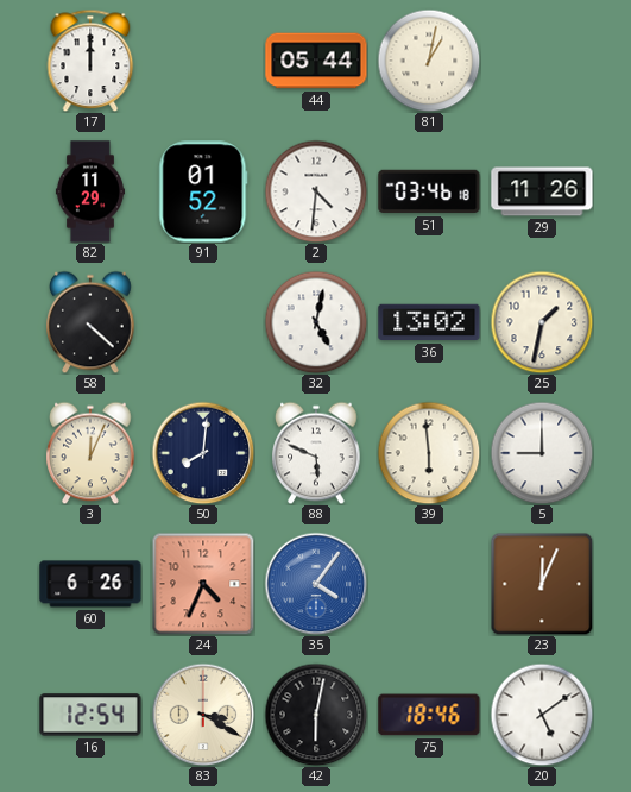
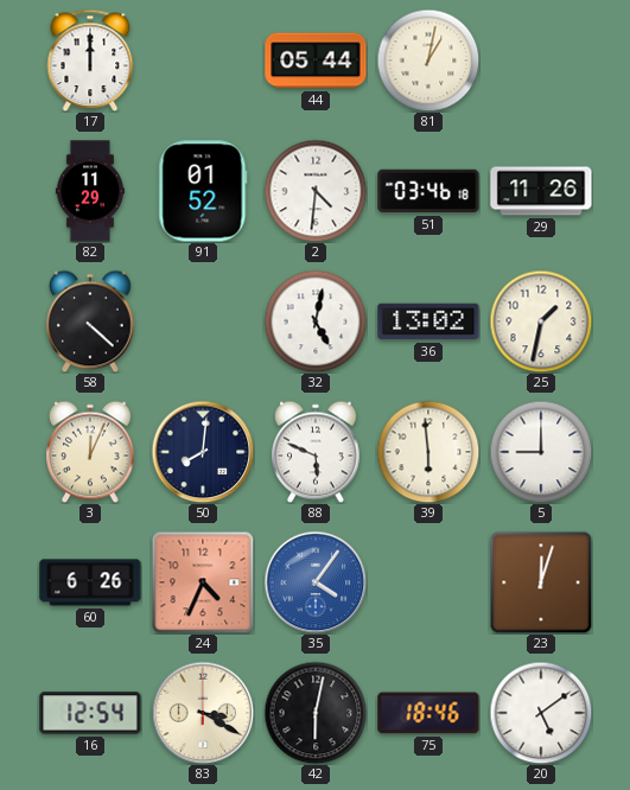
23: 12:04 -> 12:03 (541, 582)
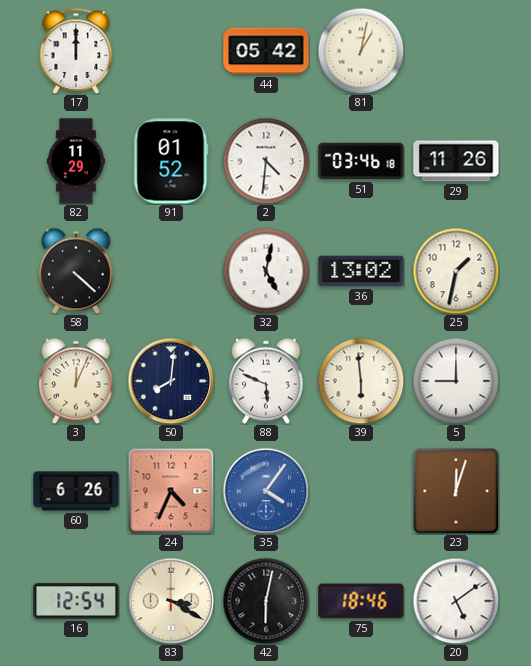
44: 05:44 -> 05:42 (266, 51)
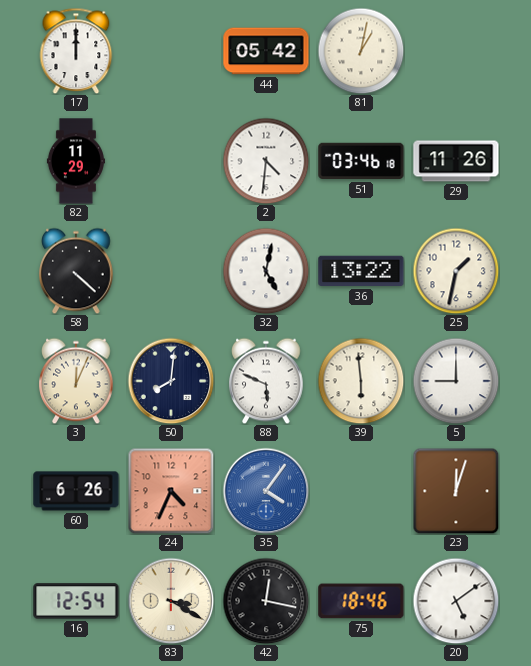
91: 01:52 -> none (171, 161)
36: 13:02 -> 13:22 (361, 271)
42: 6:02 -> 12:17 (266, 601)
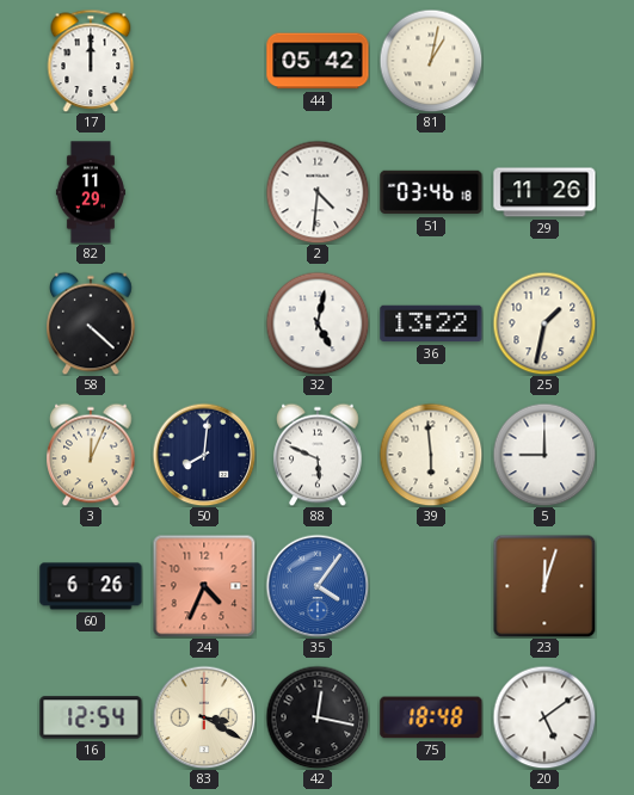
75: 18:46 -> 18:48 (431, 717)
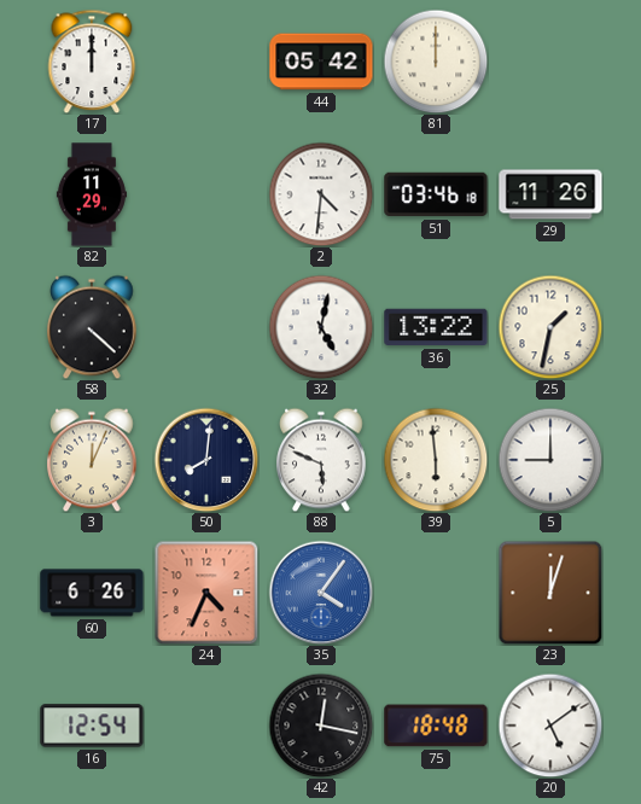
81: 1:02 -> 12:00 (436, 62)
83: 3:20 -> none (204, 717)
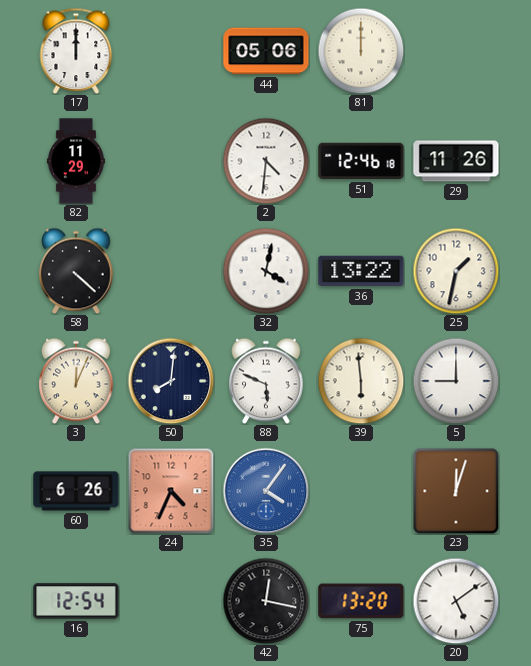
44: 05:42 -> 05:06 (266, 51)
51: 03:46 -> 12:46 (361, 161)
32: 5:02 -> 4:02 (266, 271)
75: 18:48 -> 13:20 (361, 601)
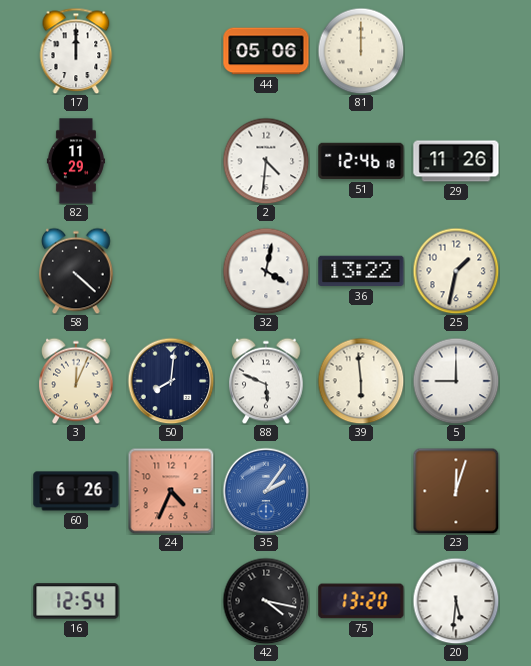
35: 4:06 -> 2:06 (266, 491)
42: 12:17 -> 4:17 (266, 601)
20: 5:09 -> 5:31 (456, 601)
